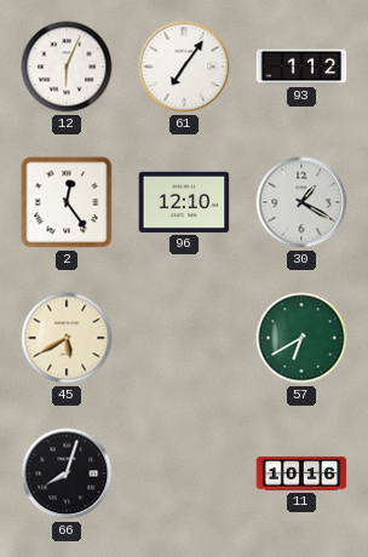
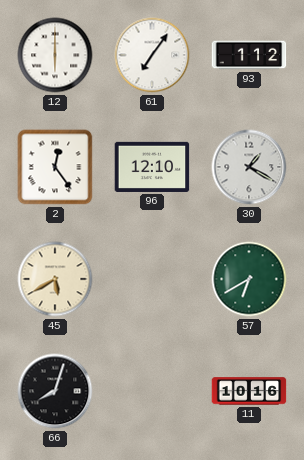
12: 6:04 -> 6:00 (55, 55)
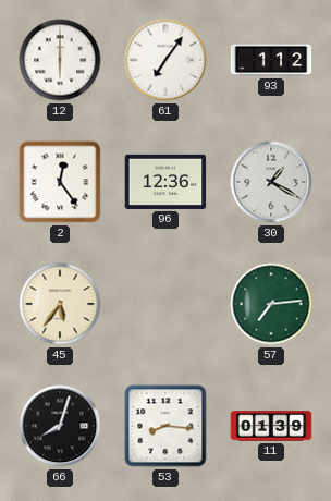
96: 12:10 -> 12:36 (165, 182)
45: 5:40 -> 5:36 (60, 304)
57: 6:40 -> 7:14 (271, 304)
53: none -> 8:16 (165, 426)
11: 10:16 -> 01:39 (271, 426)
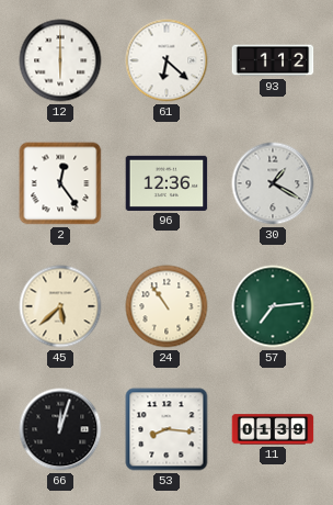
61: 7:06 -> 6:22 (166, 60)
45: 5:36 -> 5:38 (60, 306)
24: none -> 10:54 (166, 306)
66: 8:03 -> 12:03 (60, 429)
